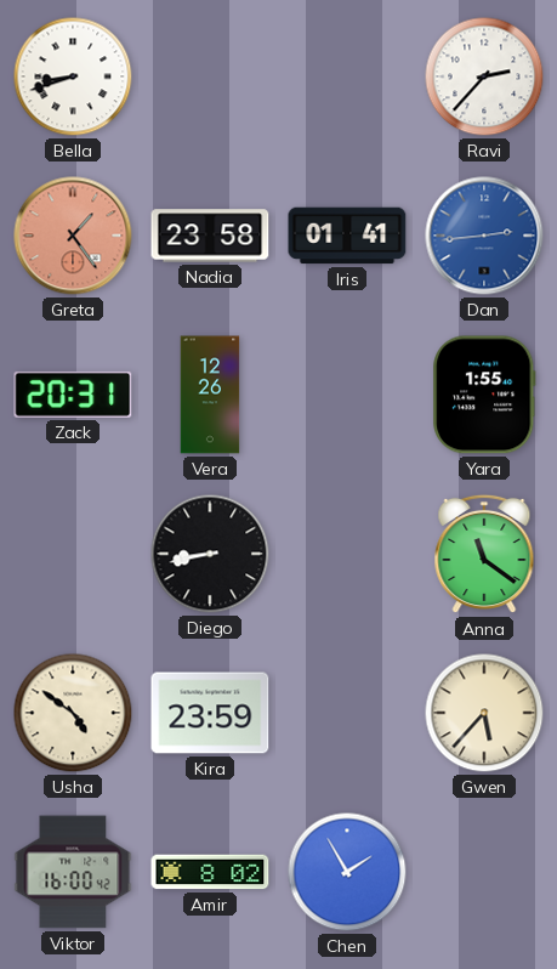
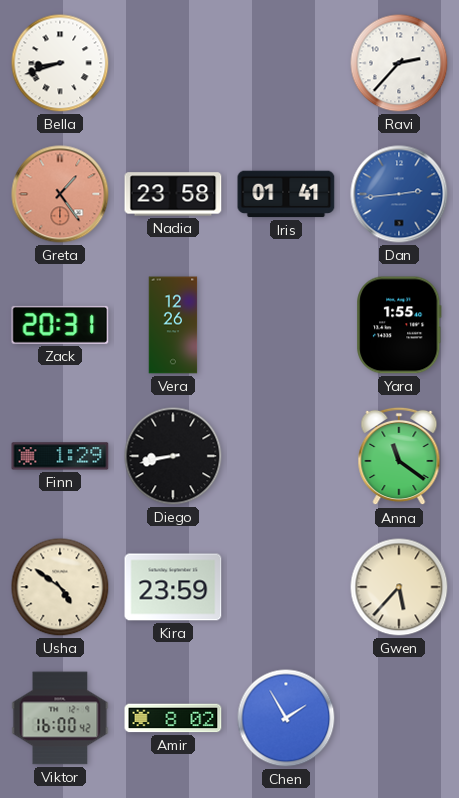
Finn: none -> 1:29 (60, 456)
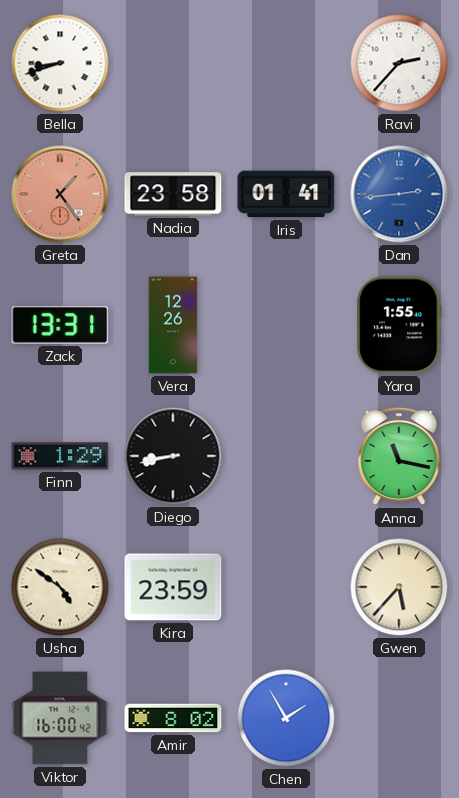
Zack: 20:31 -> 13:31 (60, 325)
Anna: 11:21 -> 11:17 (399, 456)
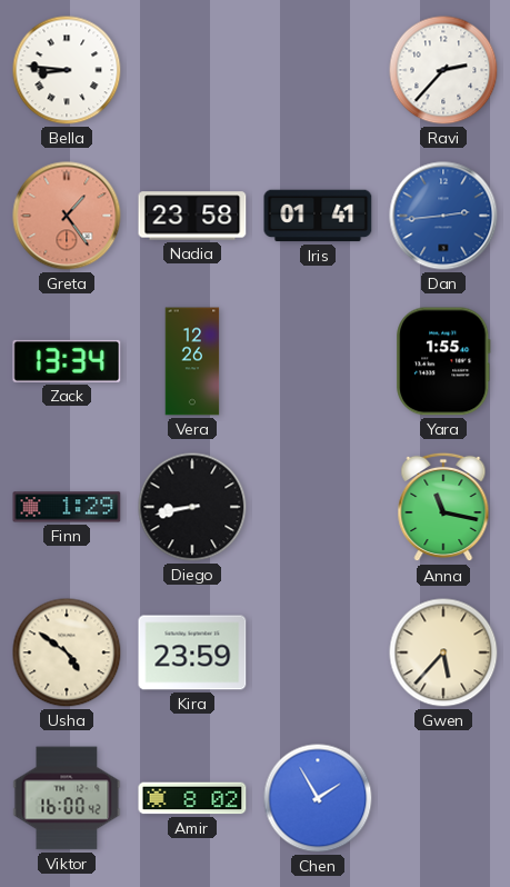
Bella: 8:42 -> 8:46 (67, 70)
Zack: 13:31 -> 13:34 (67, 361)
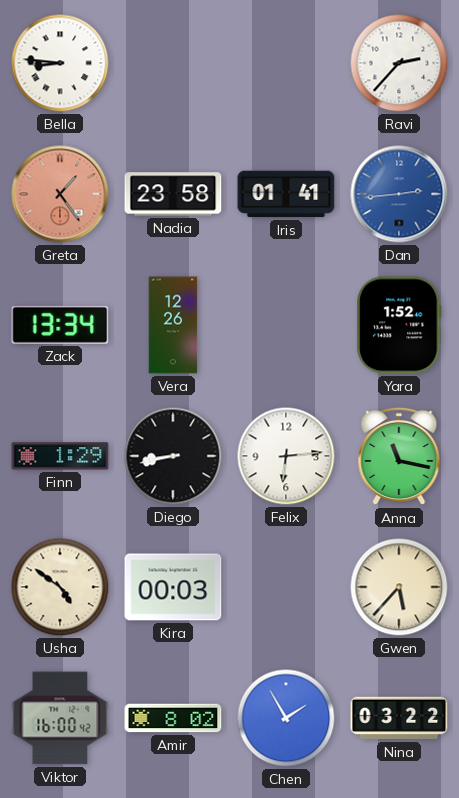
Yara: 1:55 -> 1:52 (399, 325)
Felix: none -> 6:14 (286, 456)
Kira: 23:59 -> 00:03 (173, 587)
Nina: none -> 03:22 (399, 718)
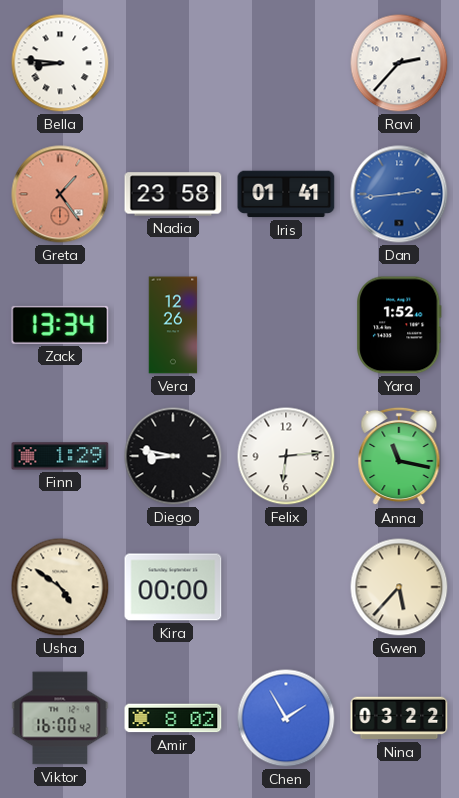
Diego: 8:43 -> 8:47 (173, 456)
Kira: 00:03 -> 00:00 (173, 587)
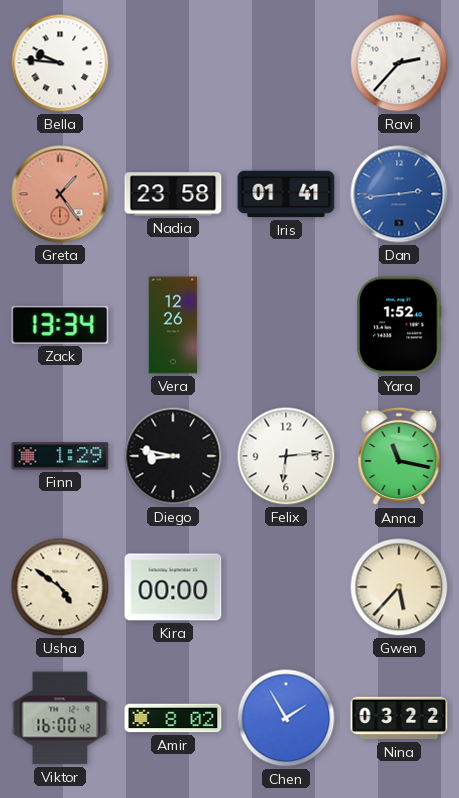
Bella: 8:46 -> 9:46 (60, 63)
